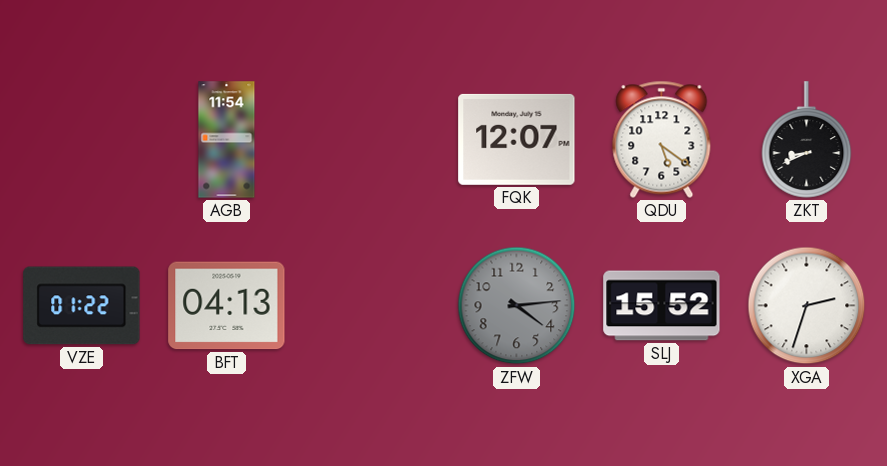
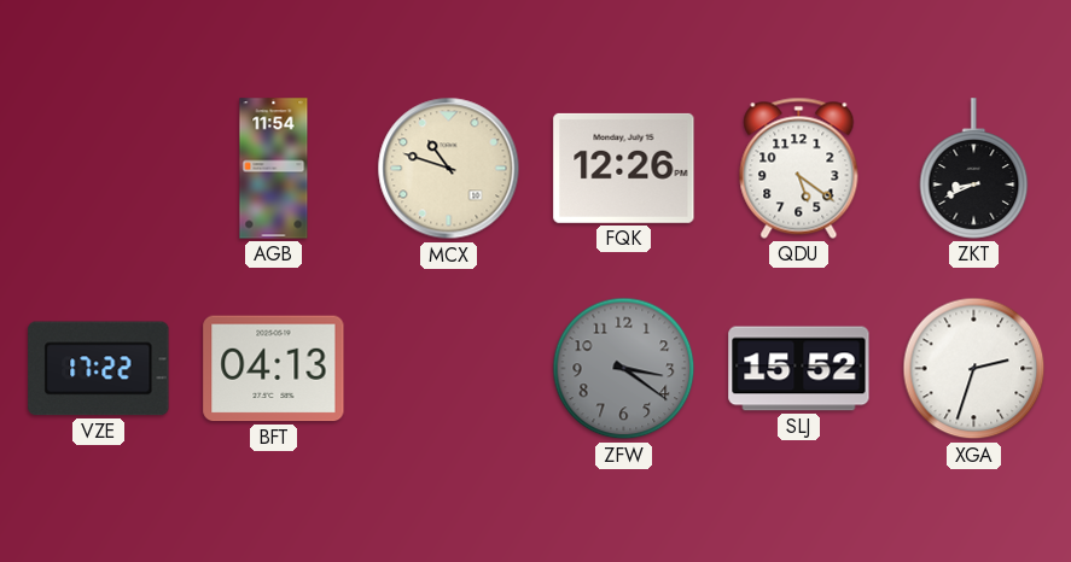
MCX: none -> 10:48 (449, 169)
FQK: 12:07 -> 12:26 (624, 168)
VZE: 01:22 -> 17:22 (99, 369)
ZFW: 4:14 -> 3:21 (624, 369)
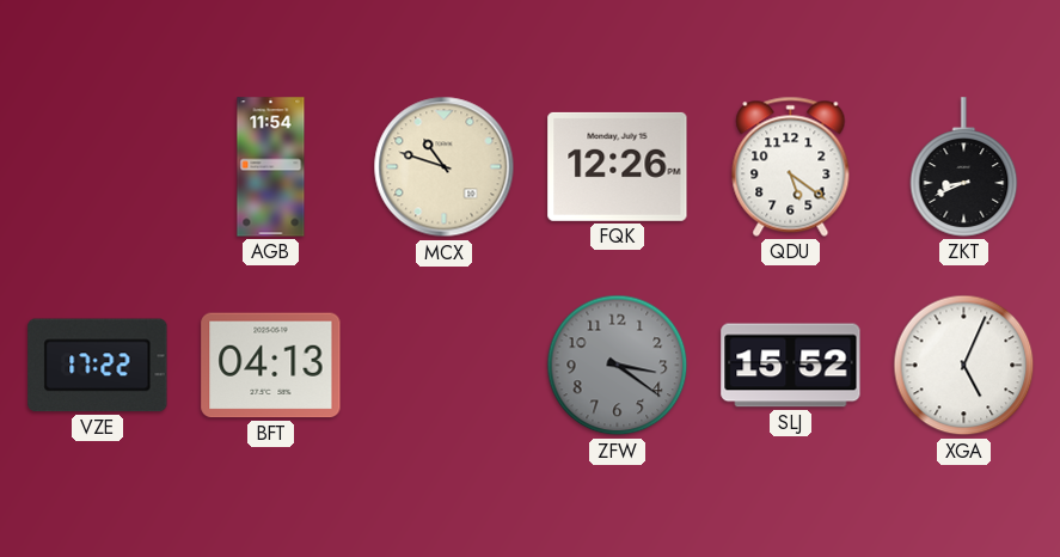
XGA: 2:33 -> 5:04 (964, 366)
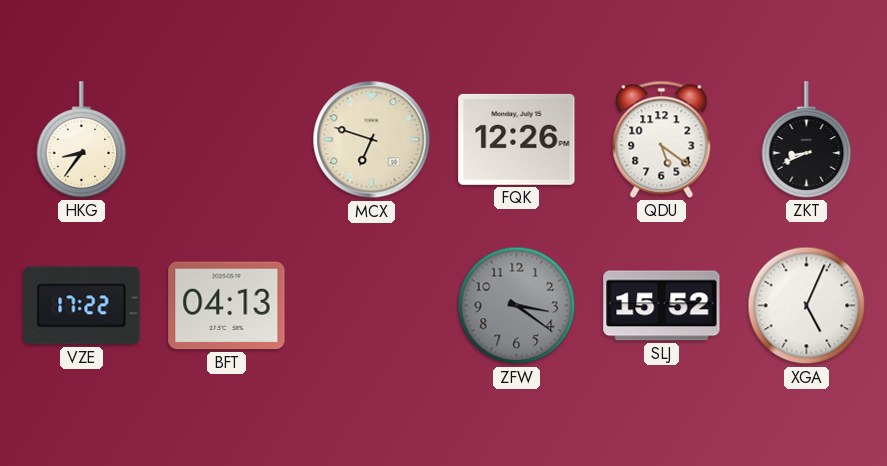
HKG: none -> 8:36 (82, 140)
AGB: 11:54 -> none (271, 167)
MCX: 10:48 -> 6:48 (372, 140)
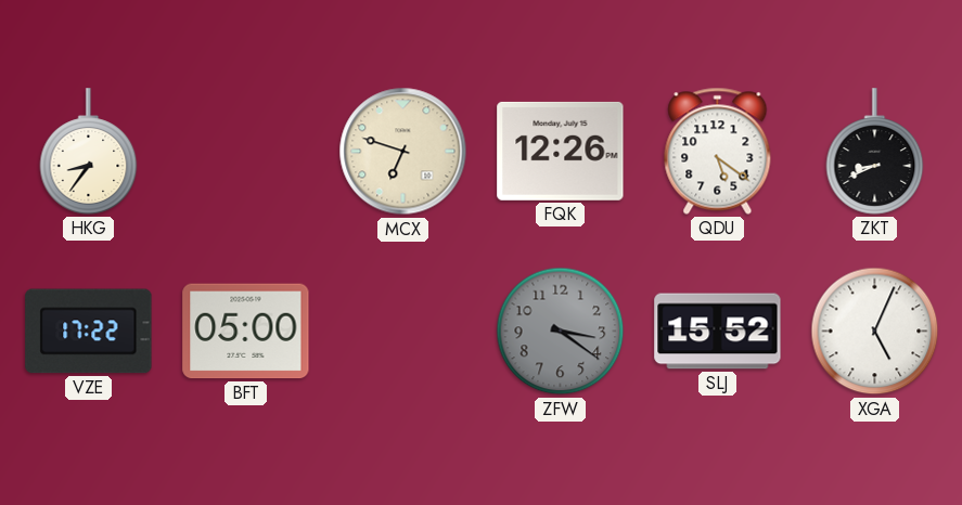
BFT: 04:13 -> 05:00 (246, 332)
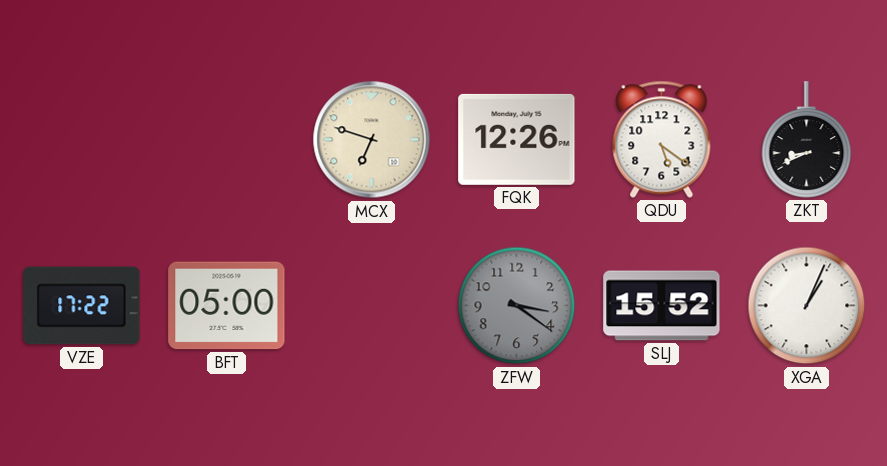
HKG: 8:36 -> none (89, 152)
XGA: 5:04 -> 1:04 (807, 306)
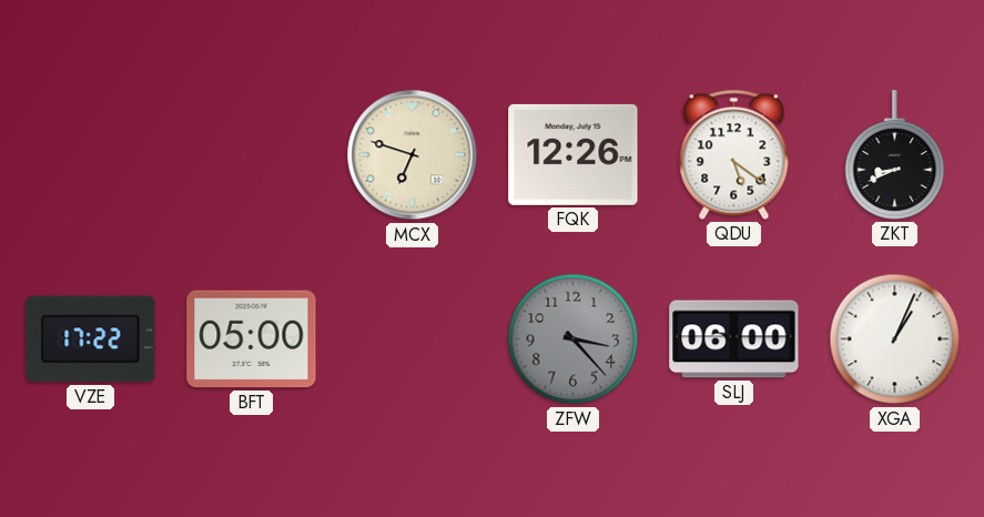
ZFW: 3:21 -> 3:23 (574, 339)
SLJ: 15:52 -> 06:00 (734, 339)
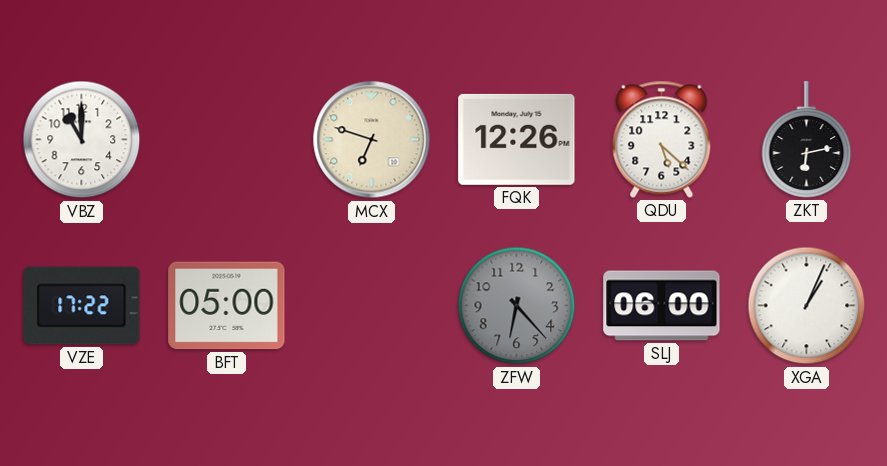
VBZ: none -> 11:00 (82, 140)
QDU: 5:21 -> 5:22 (662, 139)
ZKT: 8:41 -> 6:13 (807, 140)
ZFW: 3:23 -> 6:23 (517, 306)
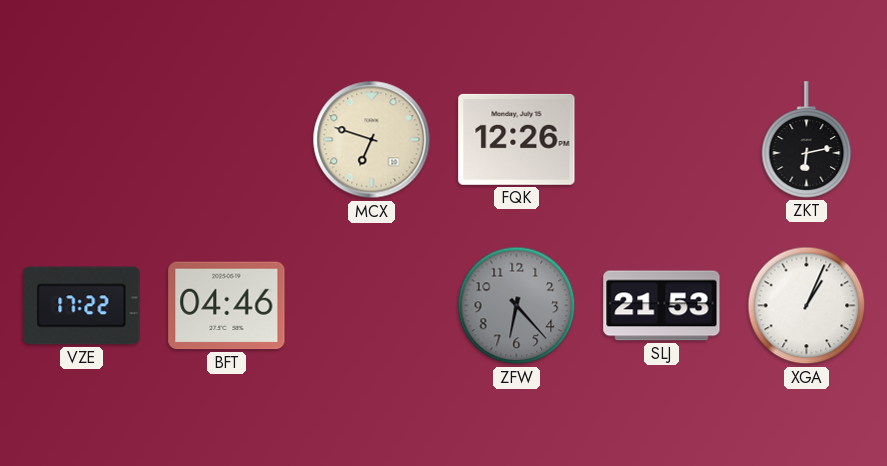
VBZ: 11:00 -> none (82, 140)
QDU: 5:22 -> none (662, 139)
BFT: 05:00 -> 04:46 (227, 306)
SLJ: 06:00 -> 21:53 (662, 306)
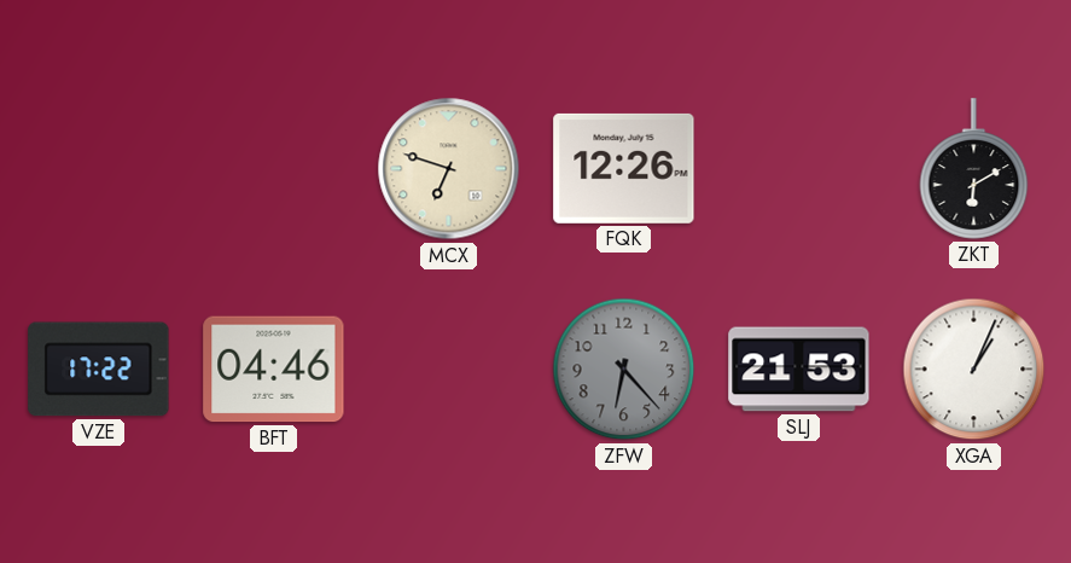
ZKT: 6:13 -> 6:10 (974, 169)
